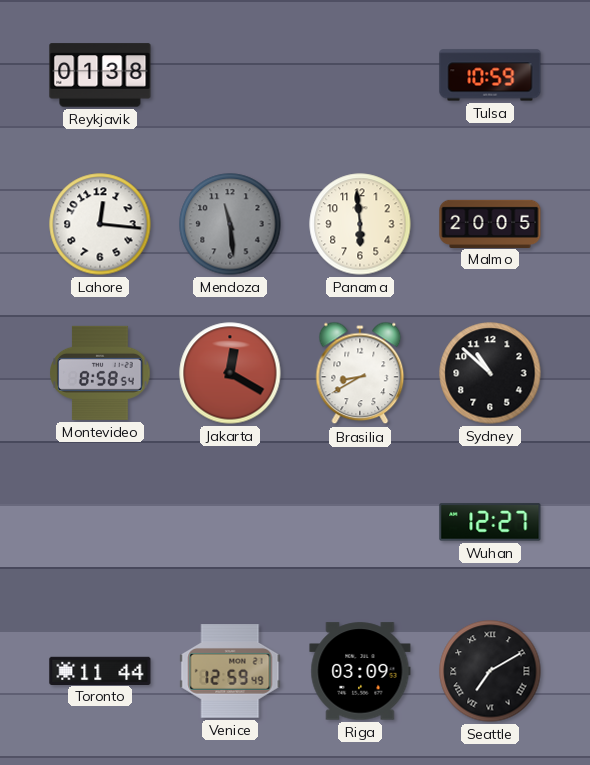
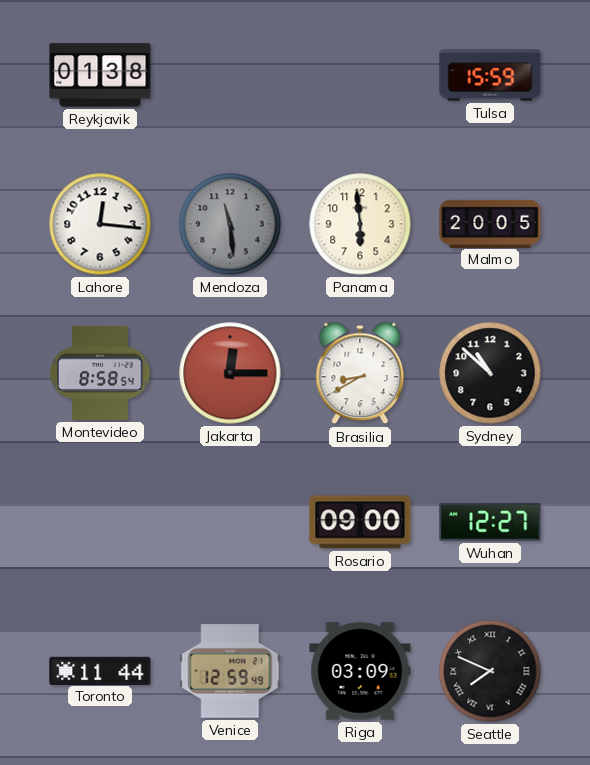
Tulsa: 10:59 -> 15:59 (490, 75)
Jakarta: 12:20 -> 12:15 (230, 373)
Rosario: none -> 09:00 (360, 522)
Seattle: 7:10 -> 7:49 (490, 671)
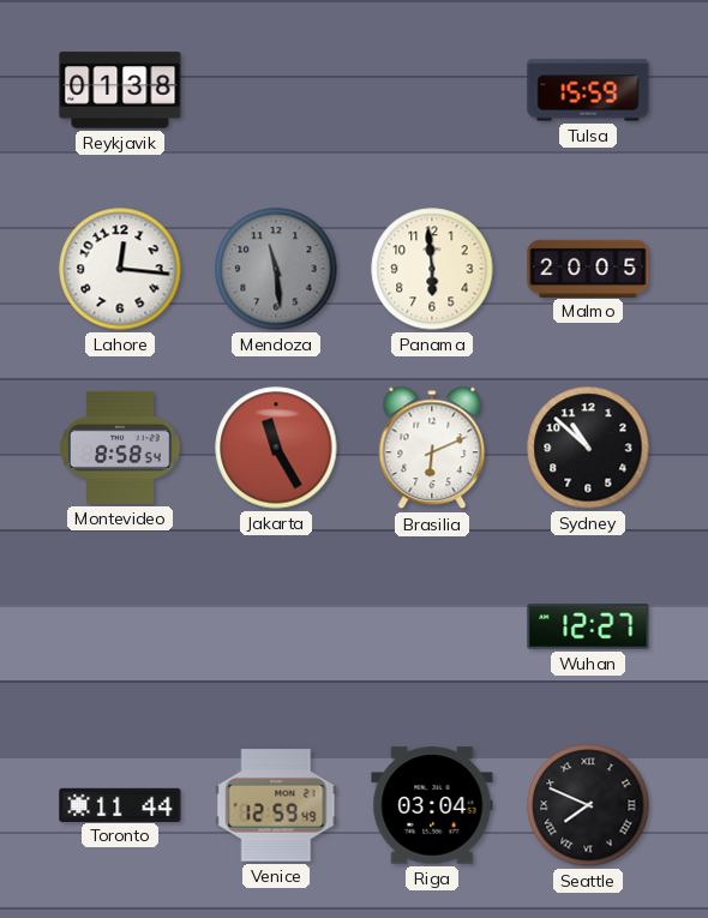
Jakarta: 12:15 -> 11:25 (276, 448)
Brasilia: 8:40 -> 6:11 (432, 448)
Rosario: 09:00 -> none (360, 522)
Riga: 03:09 -> 03:04 (432, 805)
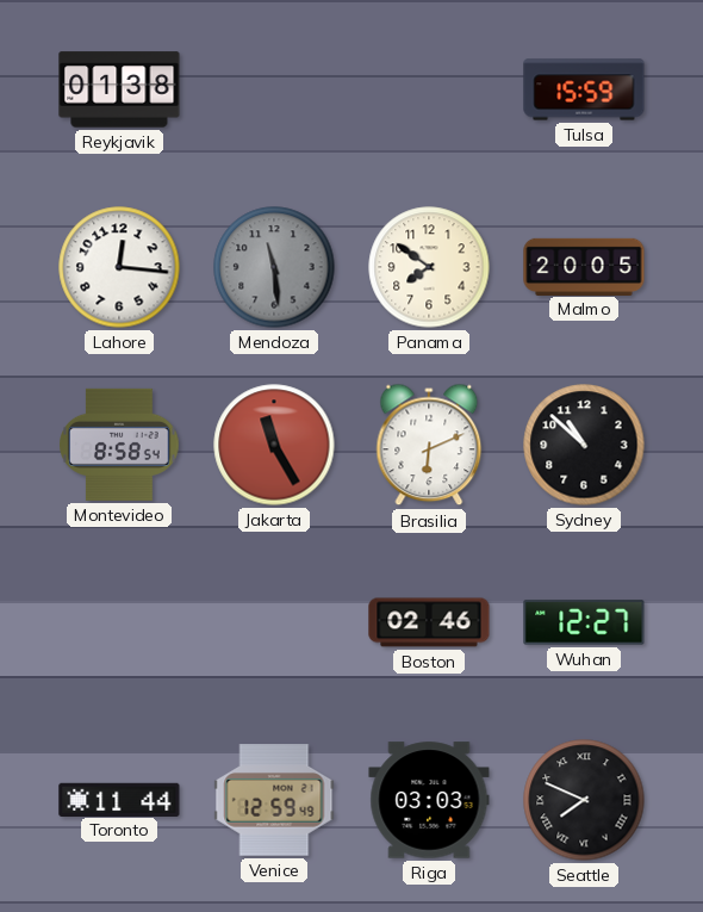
Panama: 5:59 -> 7:51 (429, 267)
Boston: none -> 02:46 (429, 622)
Riga: 03:04 -> 03:03 (429, 800)
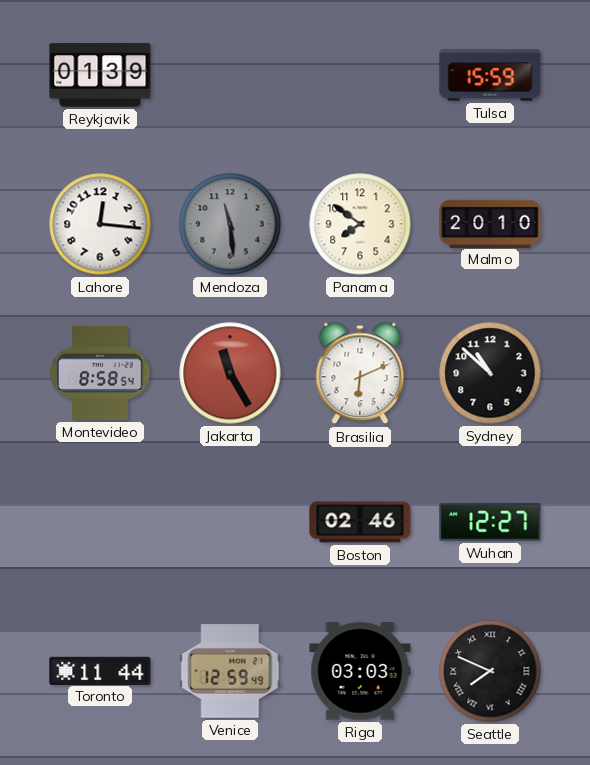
Reykjavik: 01:38 -> 01:39 (100, 75)
Malmo: 20:05 -> 20:10 (490, 223)
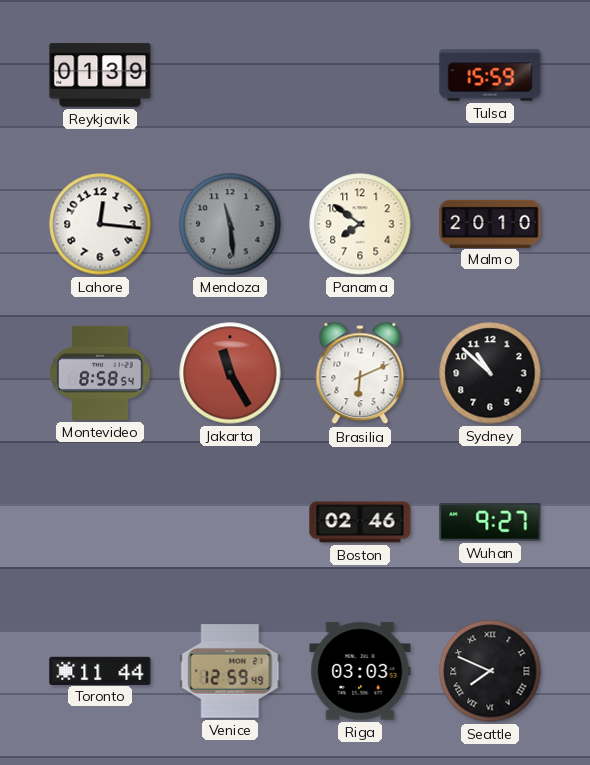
Wuhan: 12:27 -> 9:27 (490, 522)
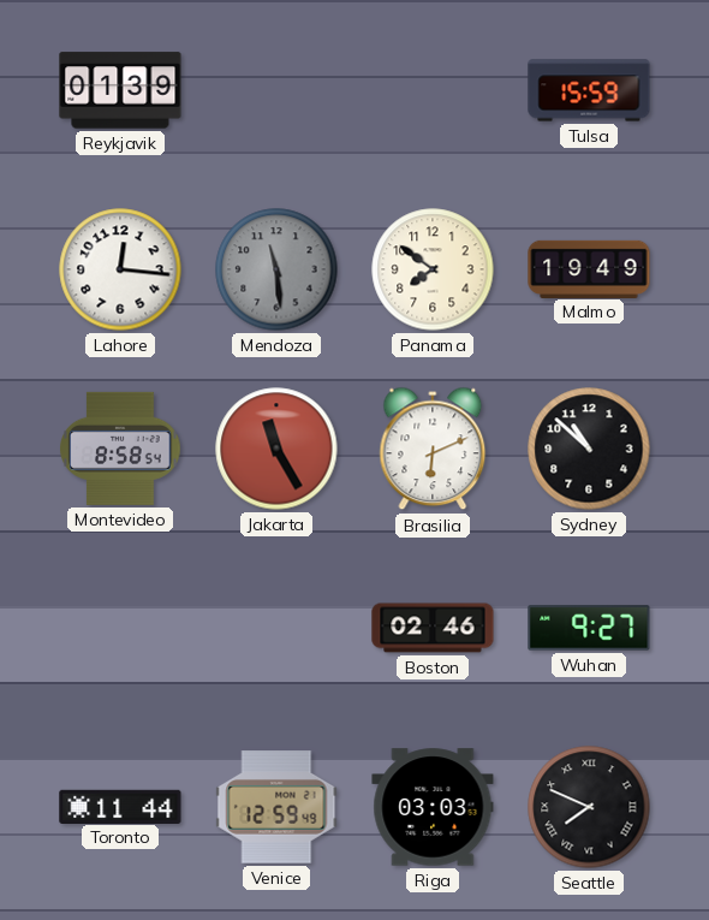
Malmo: 20:10 -> 19:49 (589, 268)
